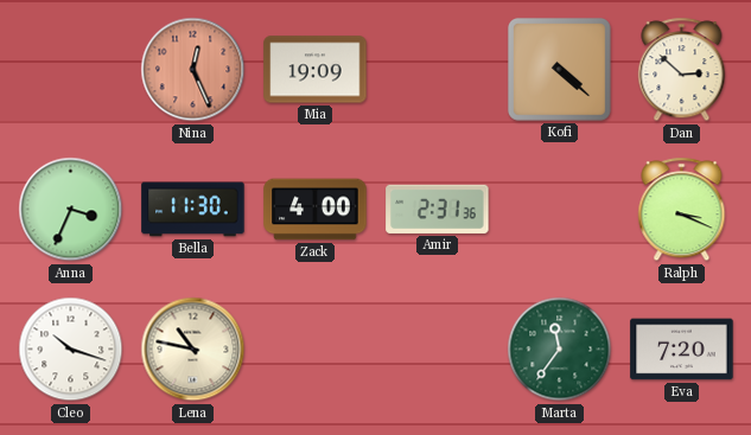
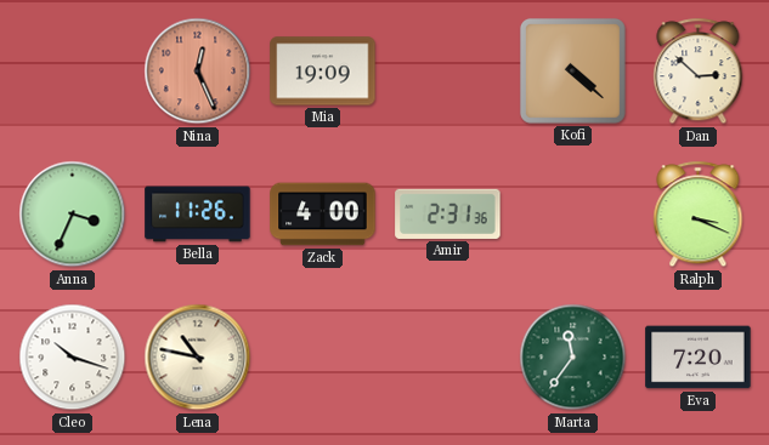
Bella: 11:30 -> 11:26 (198, 215)
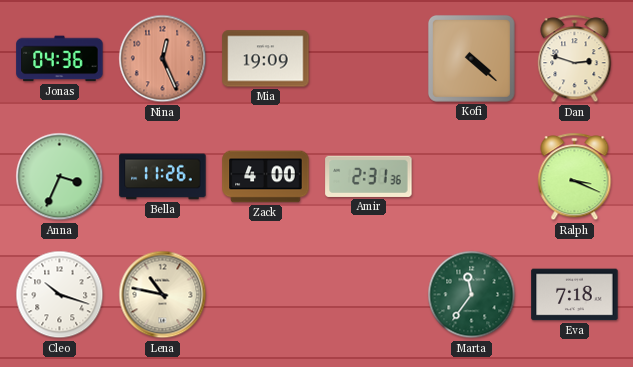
Jonas: none -> 04:36 (60, 59)
Dan: 2:52 -> 2:48 (575, 59)
Eva: 7:20 -> 7:18 (575, 295)
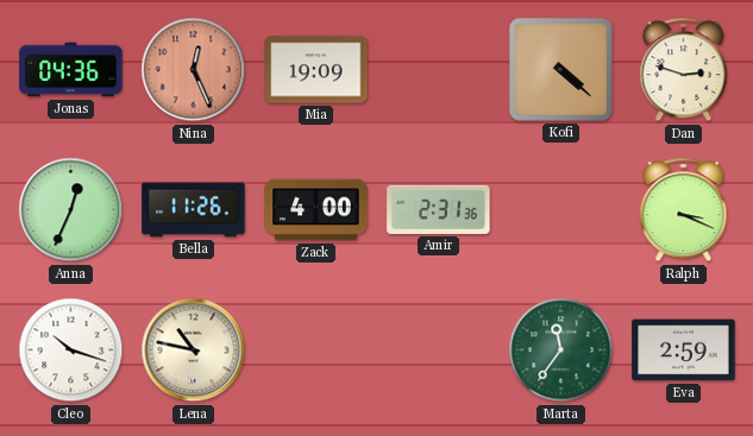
Anna: 3:34 -> 12:34 (71, 210)
Eva: 7:18 -> 2:59 (684, 350)
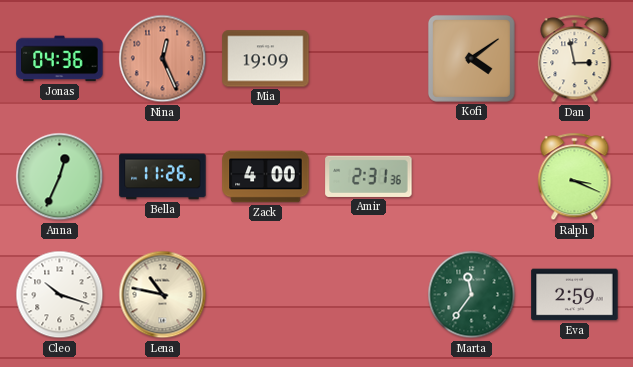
Kofi: 4:22 -> 4:09 (471, 58)
Dan: 2:48 -> 2:58 (575, 59)
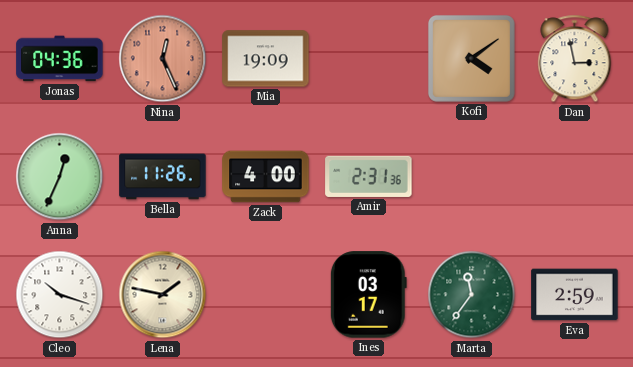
Ralph: 3:19 -> none (575, 177)
Lena: 10:47 -> 1:47 (163, 295)
Ines: none -> 03:17 (368, 295)
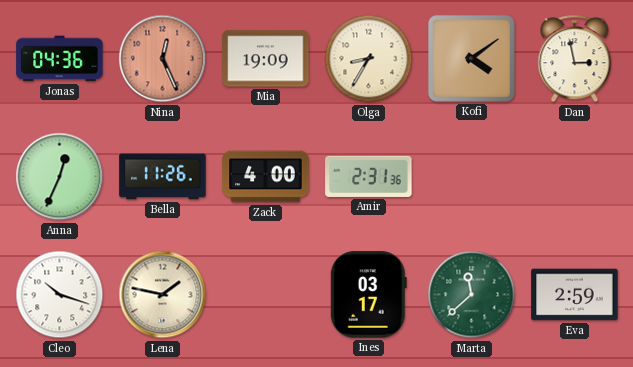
Olga: none -> 8:35 (369, 59)
Marta: 11:36 -> 11:38 (472, 295)
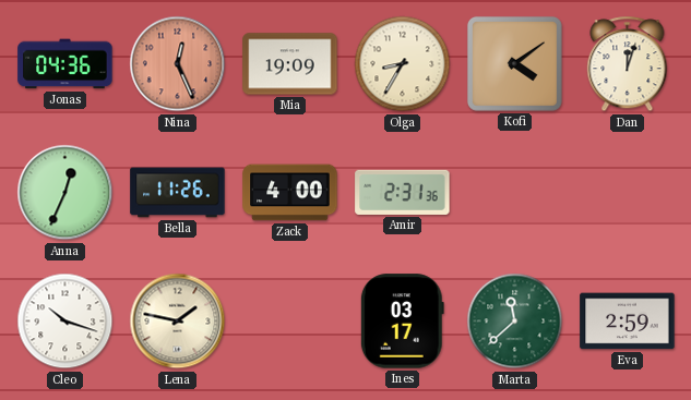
Dan: 2:58 -> 12:03 (628, 64)
